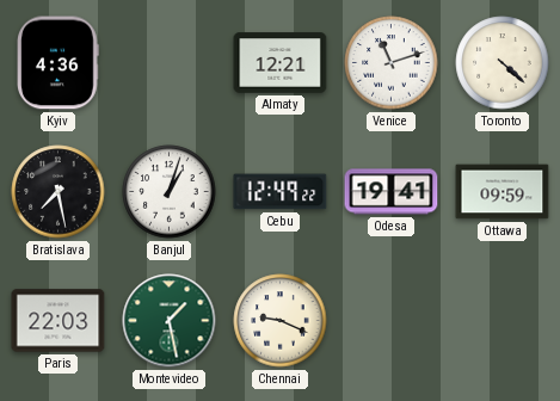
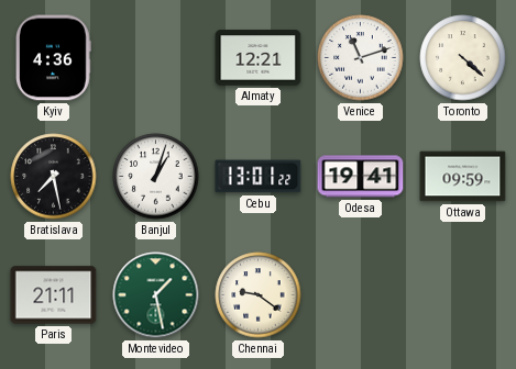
Cebu: 12:49 -> 13:01 (259, 177)
Paris: 22:03 -> 21:11 (54, 295)
Chennai: 9:19 -> 9:21 (259, 295)
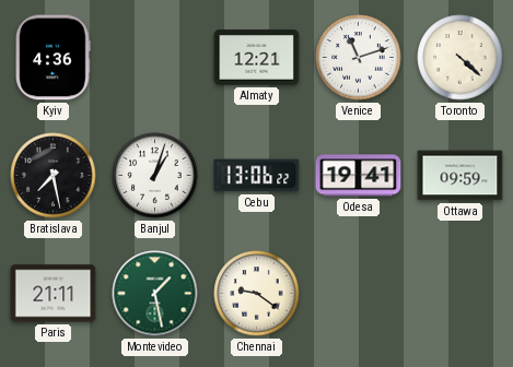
Cebu: 13:01 -> 13:06 (257, 176)
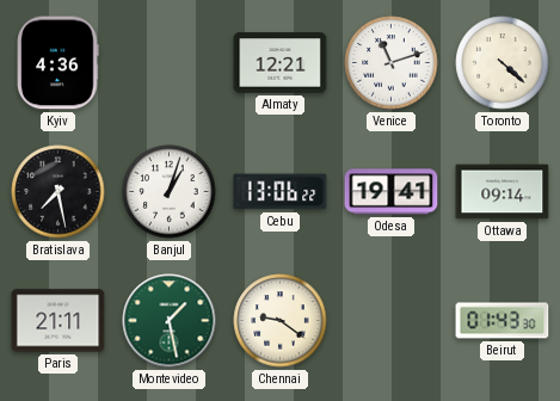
Ottawa: 09:59 -> 09:14 (503, 192)
Beirut: none -> 01:43 (503, 321)
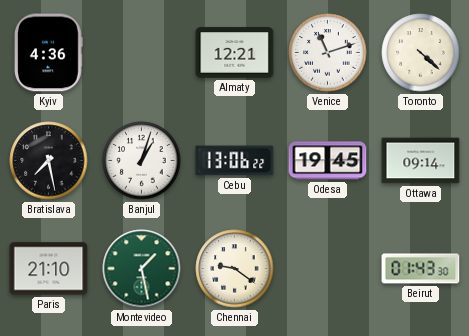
Odesa: 19:41 -> 19:45 (328, 161)
Paris: 21:11 -> 21:10 (49, 269)
